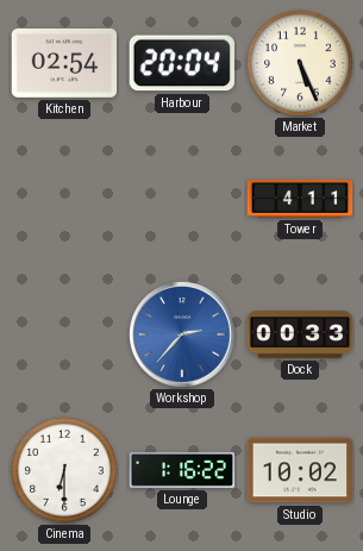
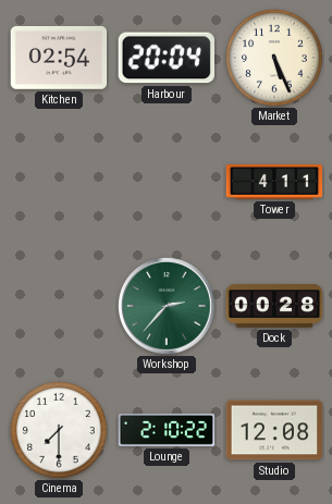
Workshop dial: blue -> green (167, 306)
Dock: 00:33 -> 00:28 (274, 306)
Cinema: 6:30 -> 7:30 (59, 430)
Lounge: 1:16 -> 2:10 (167, 430)
Studio: 10:02 -> 12:08 (274, 430)
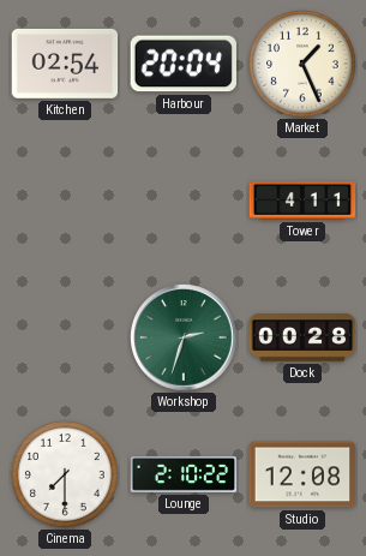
Market: 5:26 -> 1:26 (302, 64)
Workshop: 2:37 -> 2:33 (184, 337)
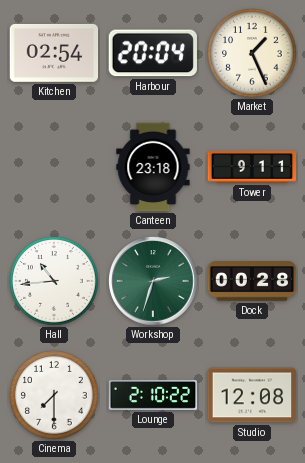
Canteen: none -> 23:18 (153, 167)
Tower: 4:11 -> 9:11 (252, 168)
Hall: none -> 10:44 (54, 281)
